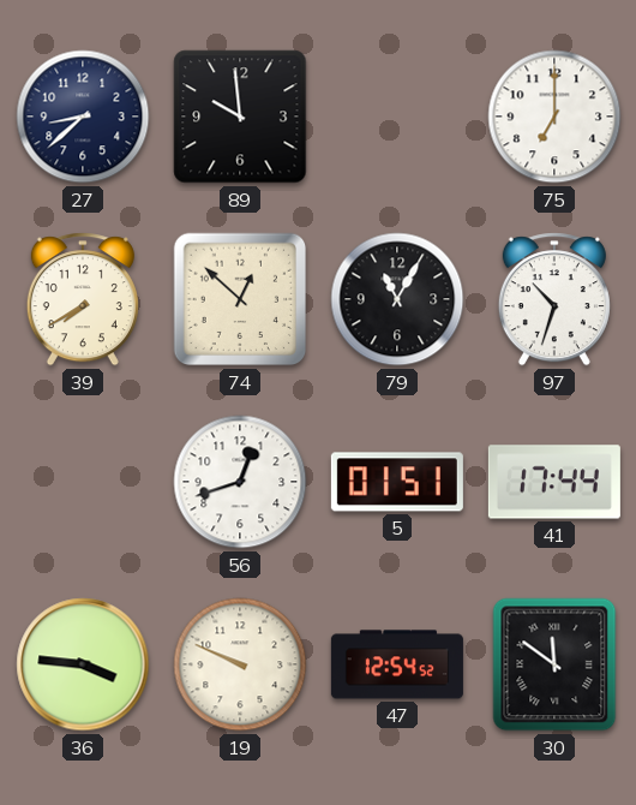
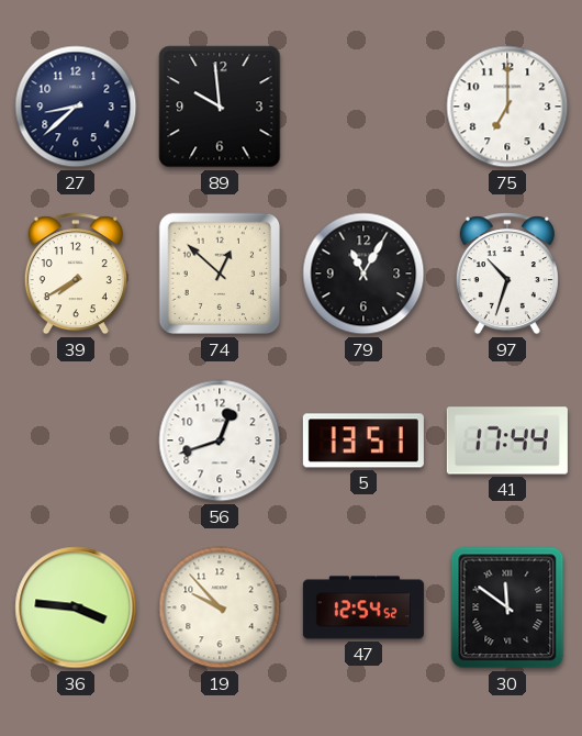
5: 01:51 -> 13:51 (363, 441)
19: 9:49 -> 9:53 (220, 607)
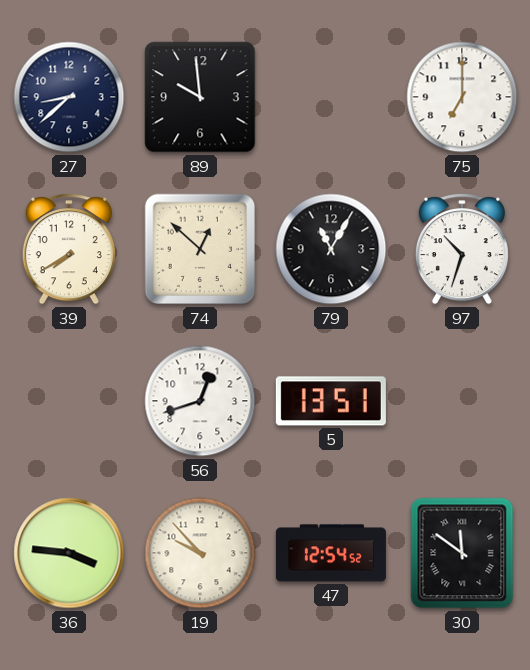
41: 17:44 -> none (507, 441)
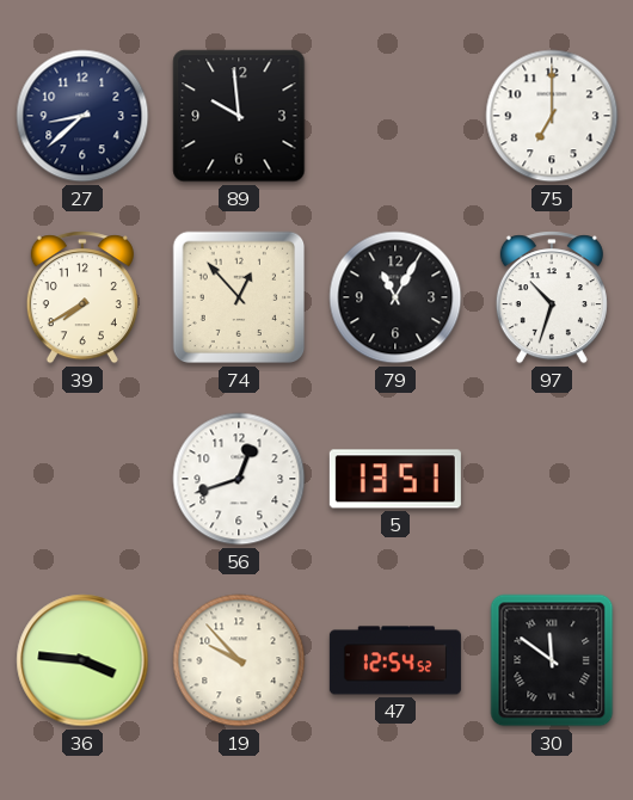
74: 12:52 -> 12:53 (239, 297)
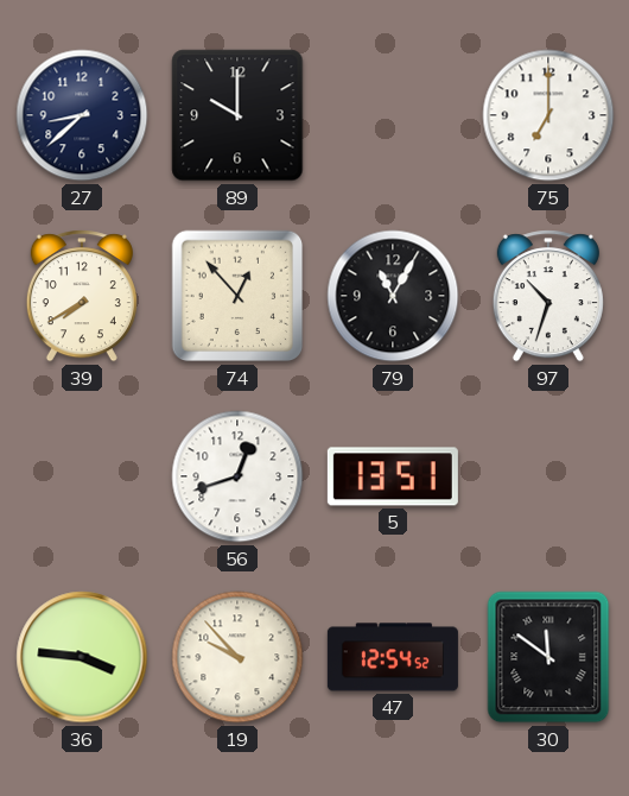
89: 9:59 -> 10:00 (237, 115)
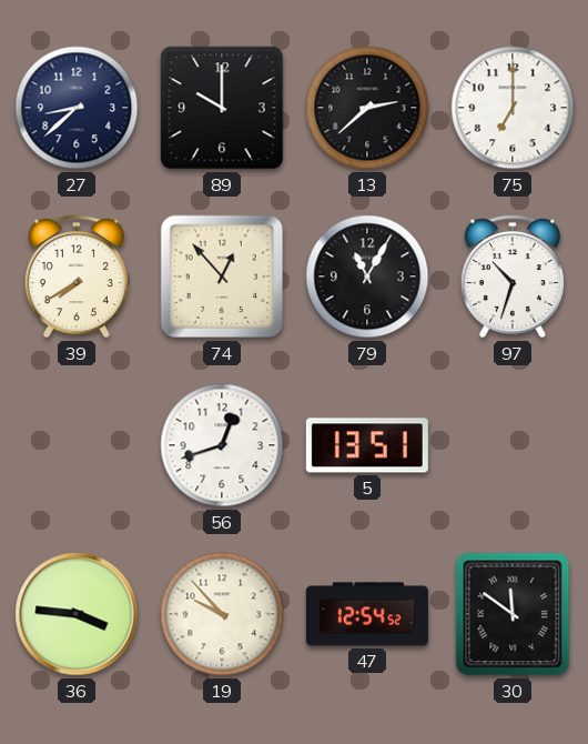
13: none -> 2:38 (367, 108)
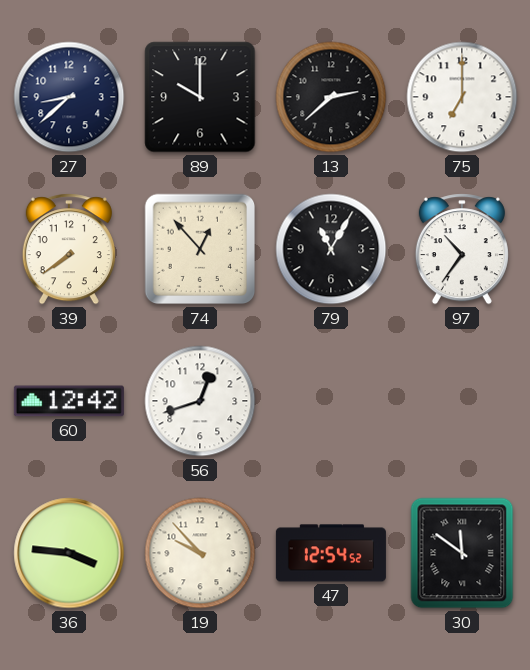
39: 7:40 -> 7:39 (69, 249)
97: 10:33 -> 10:36 (462, 249)
60: none -> 12:42 (69, 401)
5: 13:51 -> none (367, 445)
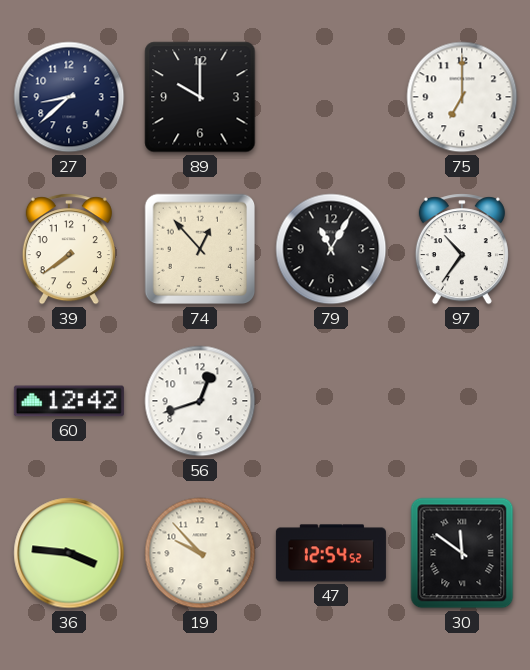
13: 2:38 -> none (331, 97)
